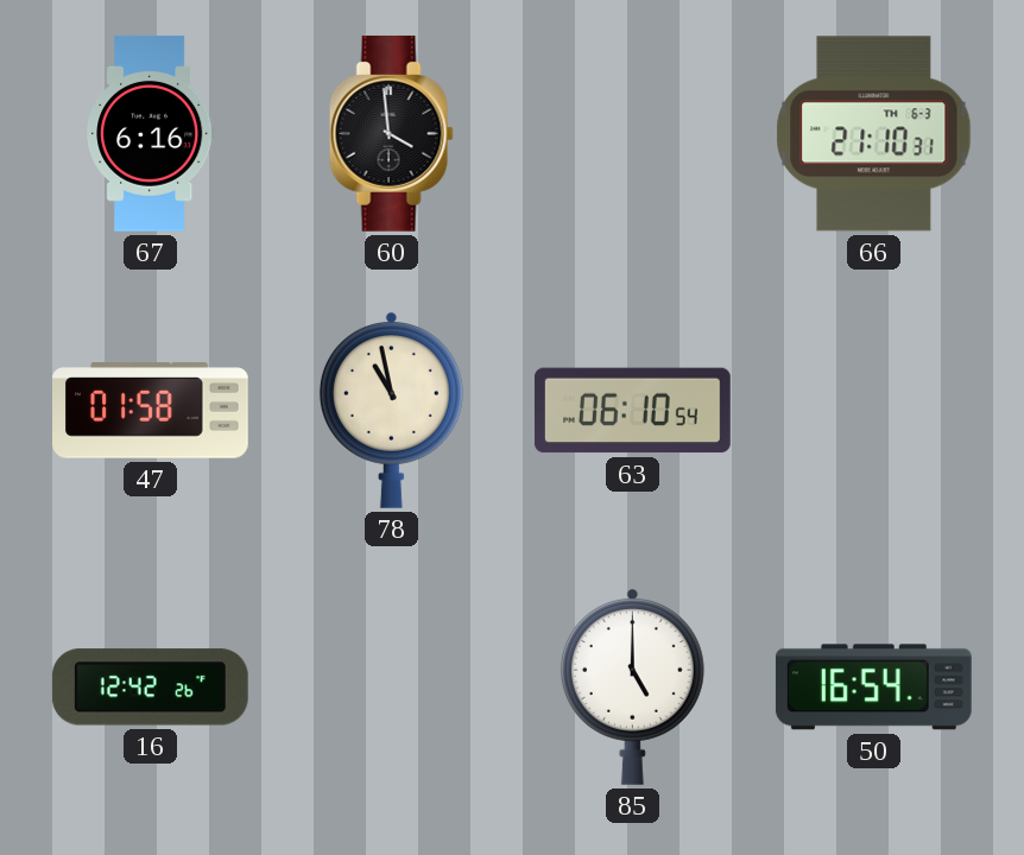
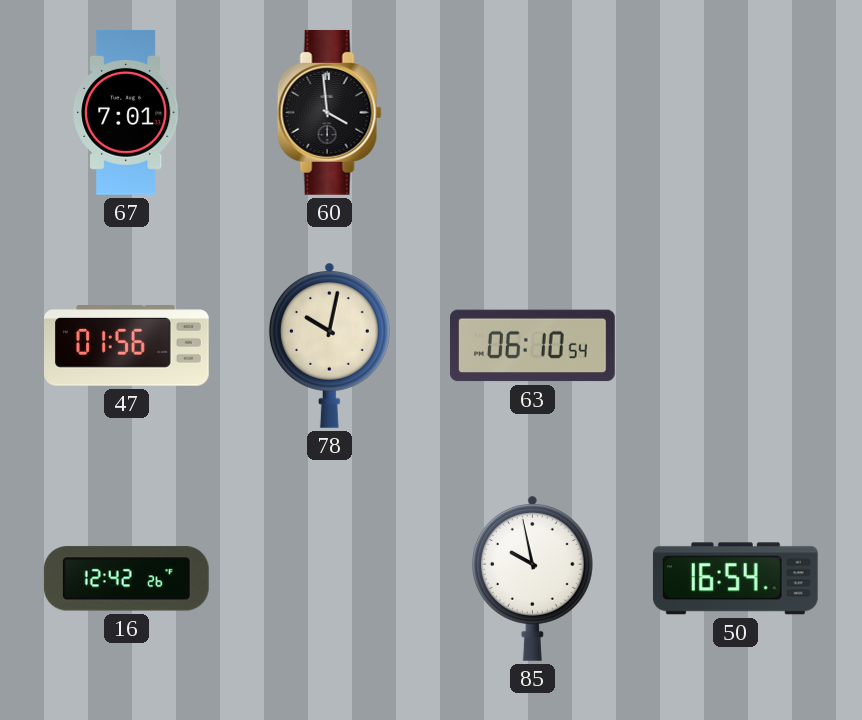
67: 6:16 -> 7:01 (127, 112)
66: 21:10 -> none (874, 134)
47: 01:58 -> 01:56 (127, 346)
78: 10:58 -> 10:02 (329, 346)
85: 5:00 -> 9:58 (532, 579)
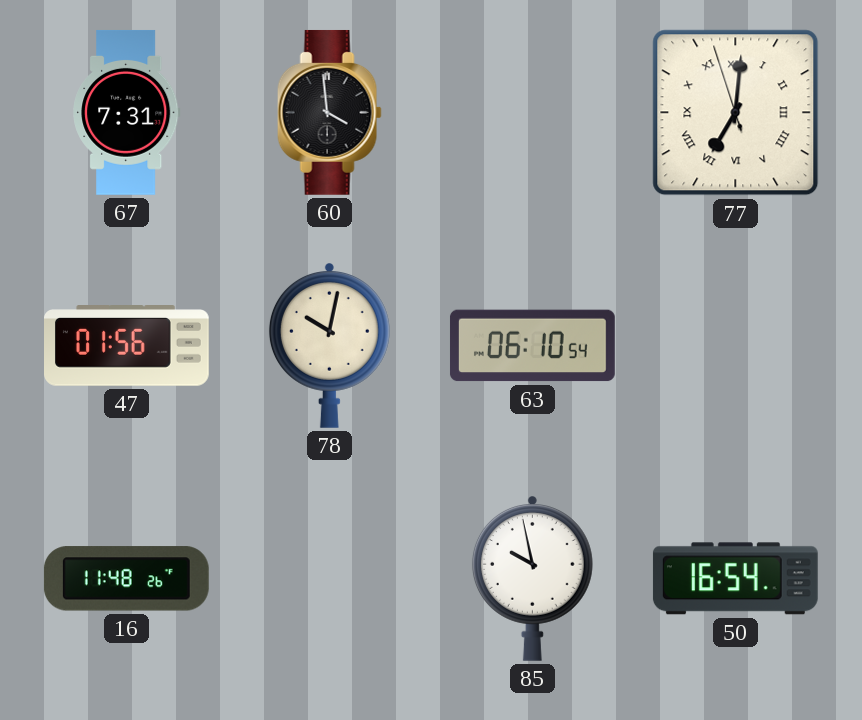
67: 7:01 -> 7:31 (127, 112)
77: none -> 7:00 (736, 113)
16: 12:42 -> 11:48 (126, 579)
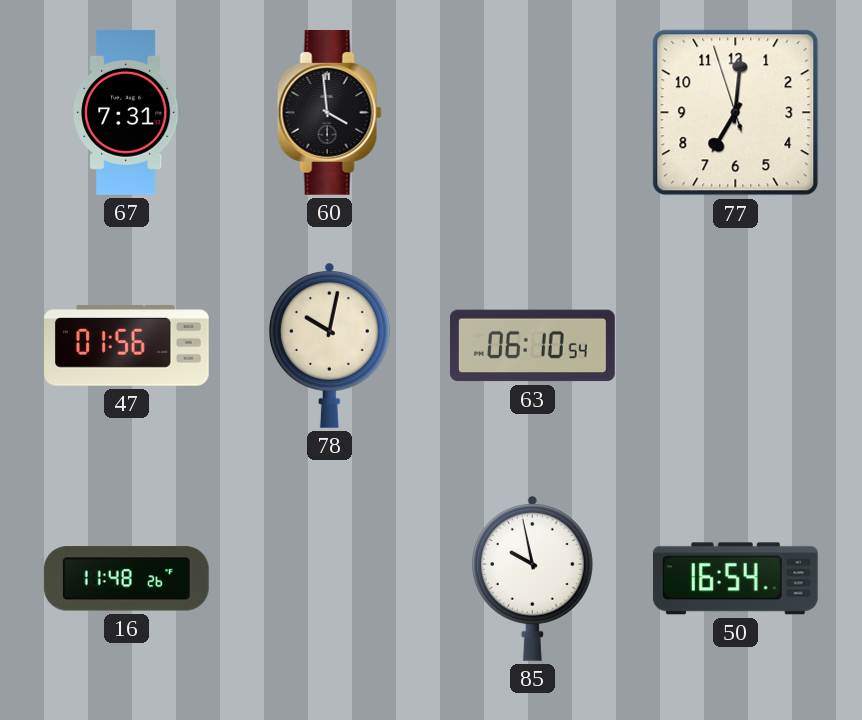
77 numerals: Roman -> Arabic (736, 113)
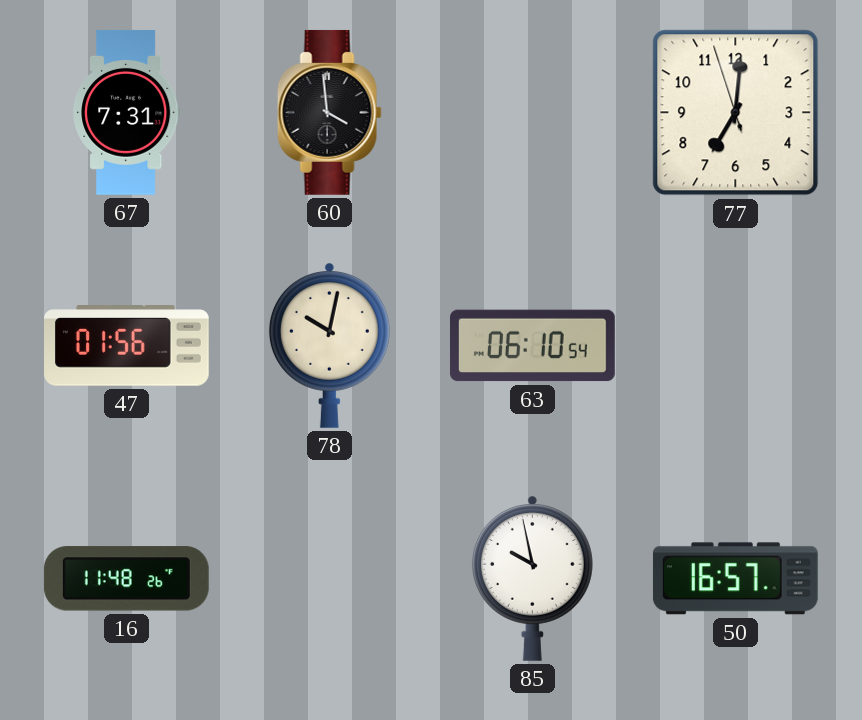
50: 16:54 -> 16:57 (735, 579)
